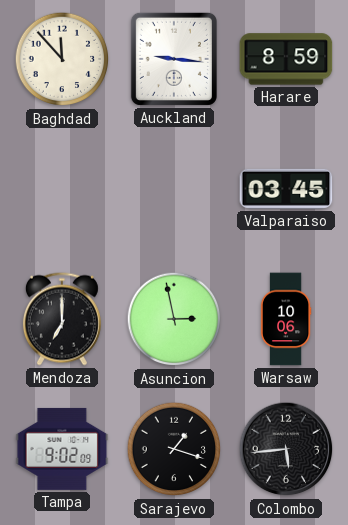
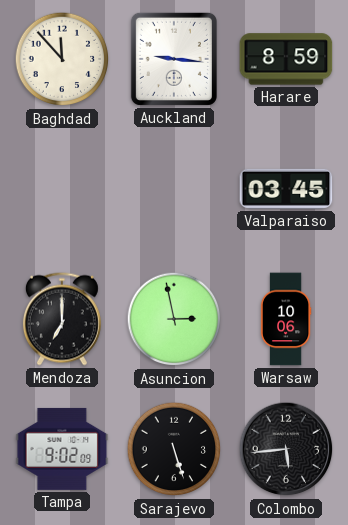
Sarajevo: 1:18 -> 5:27 (174, 449)
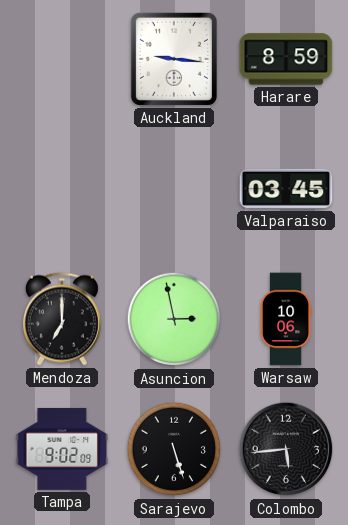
Baghdad: 11:53 -> none (62, 59)
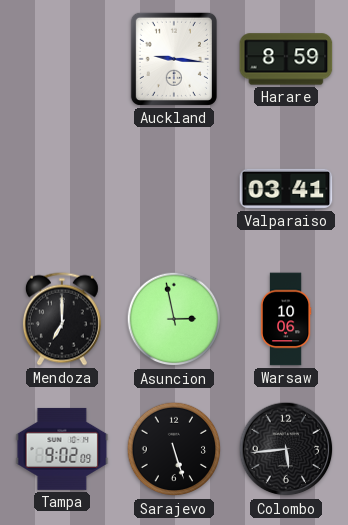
Valparaiso: 03:45 -> 03:41 (286, 189)
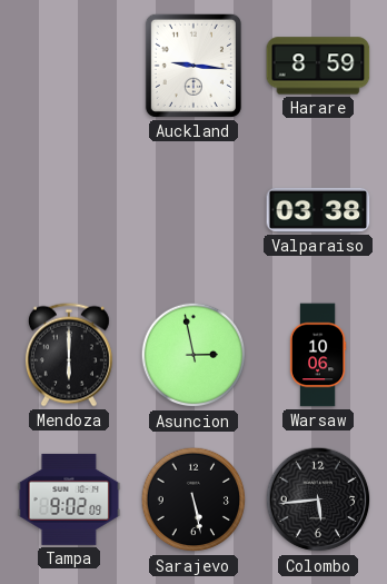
Valparaiso: 03:41 -> 03:38 (318, 210)
Mendoza: 7:00 -> 6:00 (69, 355)
Sarajevo: 5:27 -> 5:28 (193, 499)
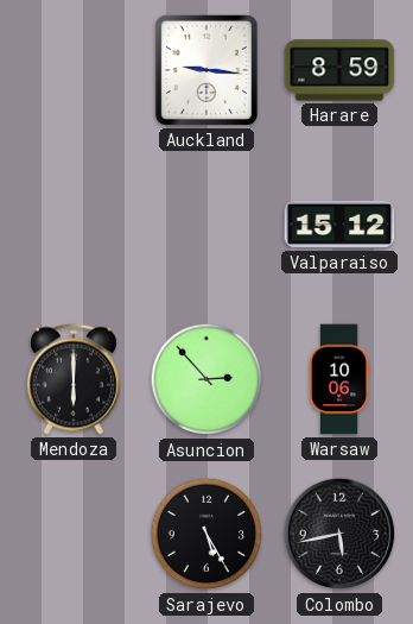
Valparaiso: 03:38 -> 15:12 (339, 225)
Asuncion: 2:58 -> 2:53 (206, 379)
Tampa: 9:02 -> none (69, 499)
Sarajevo: 5:28 -> 5:25 (206, 534)
Colombo: 5:44 -> 5:43 (339, 534)
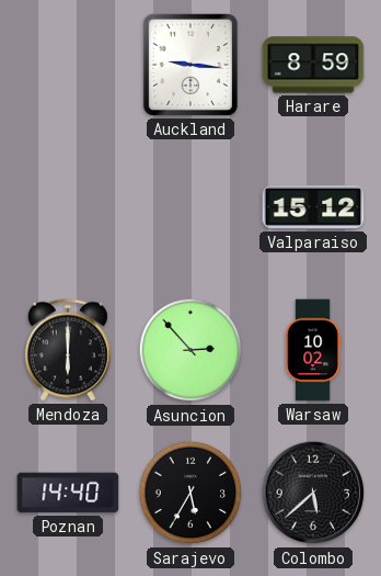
Warsaw: 10:06 -> 10:02 (313, 350)
Poznan: none -> 14:40 (68, 493)
Sarajevo: 5:25 -> 5:35 (190, 493)
Colombo: 5:43 -> 5:38 (313, 493)
